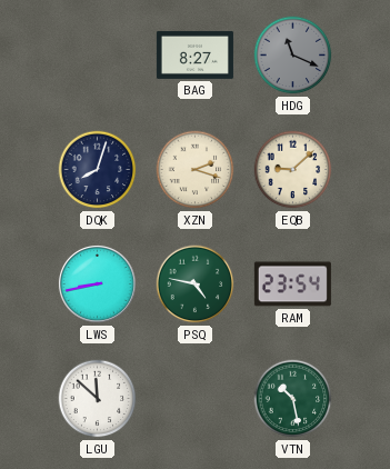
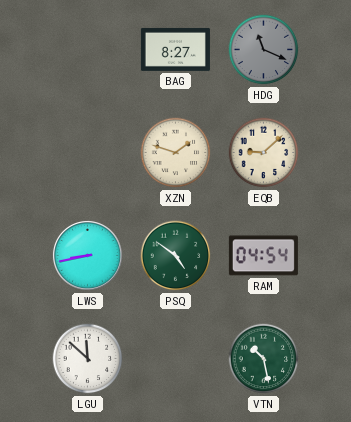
DQK: 8:03 -> none (98, 170)
XZN: 2:18 -> 1:48 (176, 153)
PSQ: 4:47 -> 4:51 (176, 256)
RAM: 23:54 -> 04:54 (263, 256)
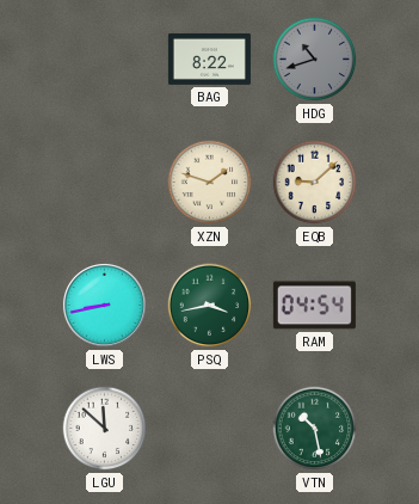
BAG: 8:27 -> 8:22 (209, 59)
HDG: 11:19 -> 10:42 (315, 60)
PSQ: 4:51 -> 3:43 (210, 306)
